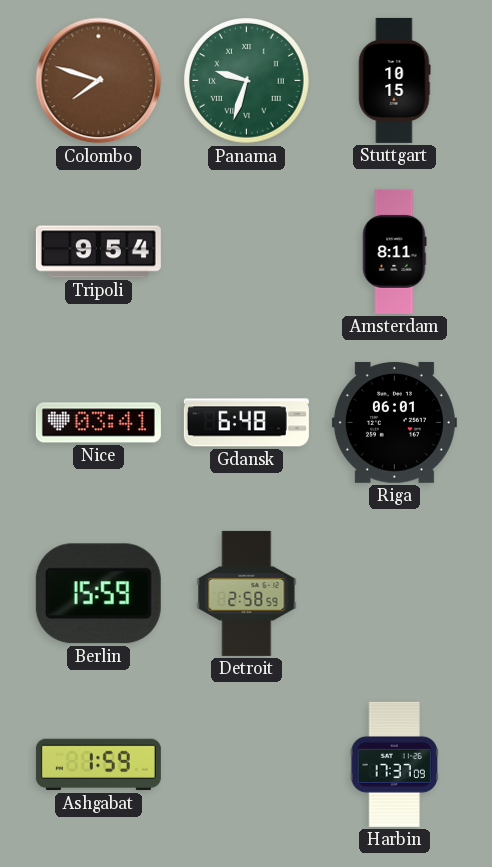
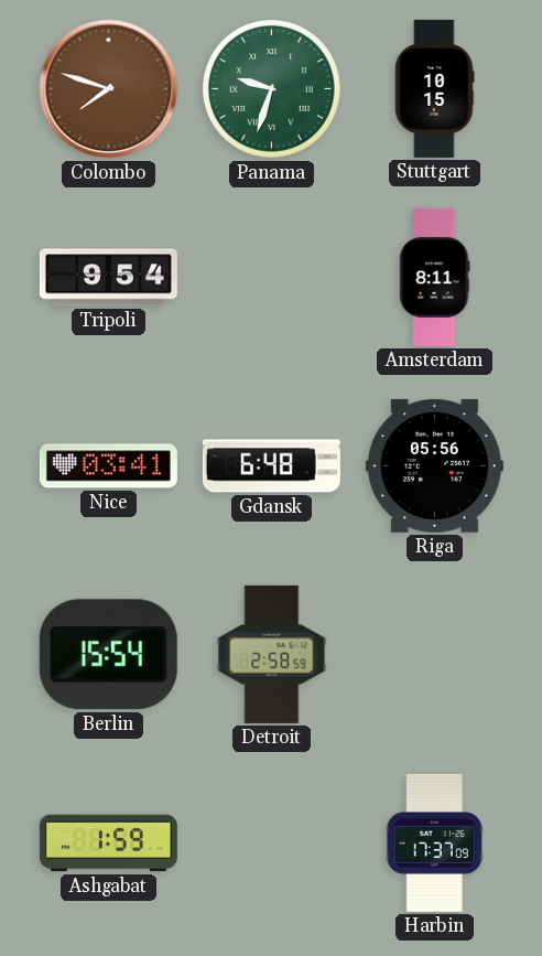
Riga: 06:01 -> 05:56 (434, 465)
Berlin: 15:59 -> 15:54 (108, 655)
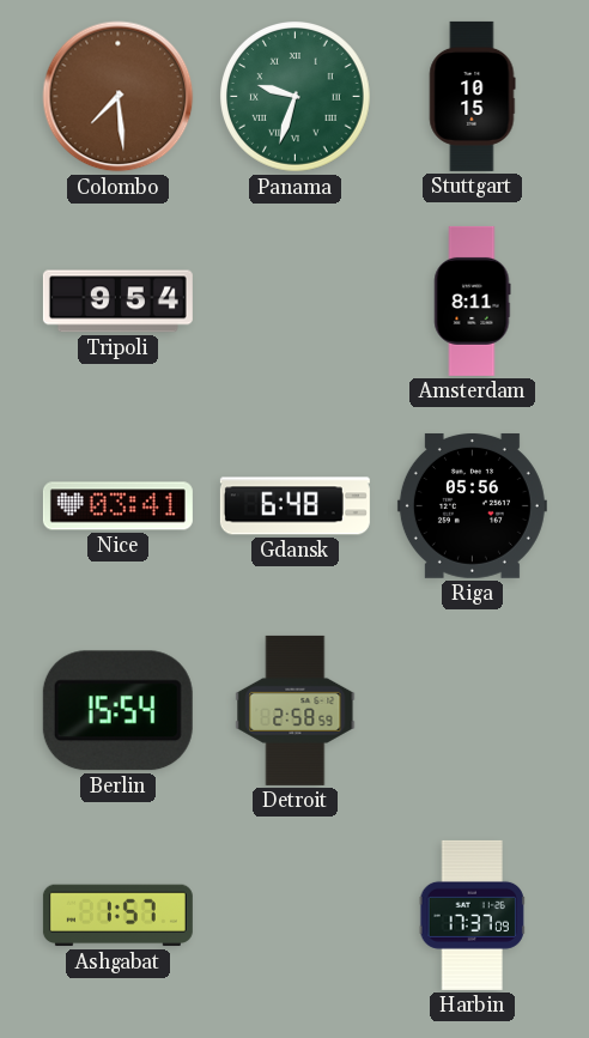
Colombo: 7:48 -> 7:29 (119, 97)
Ashgabat: 1:59 -> 1:57 (117, 916)
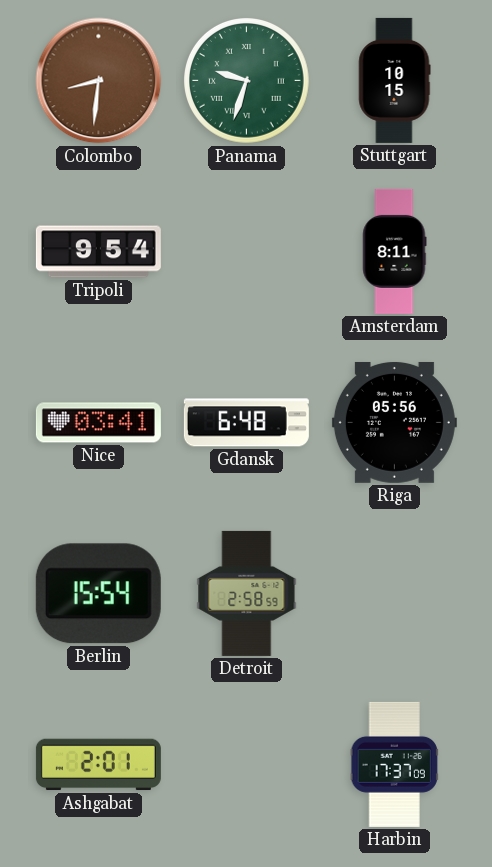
Colombo: 7:29 -> 8:31 (99, 81)
Ashgabat: 1:57 -> 2:01 (98, 765)
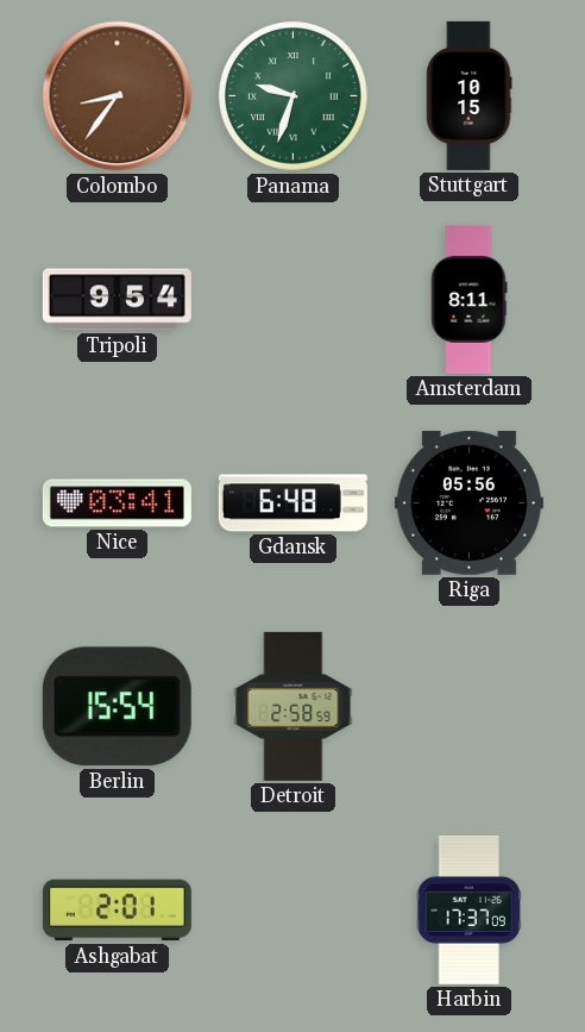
Colombo: 8:31 -> 8:36 (118, 96)
